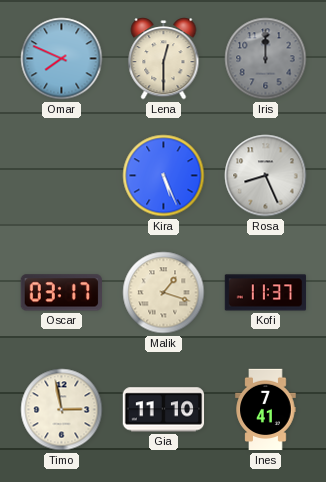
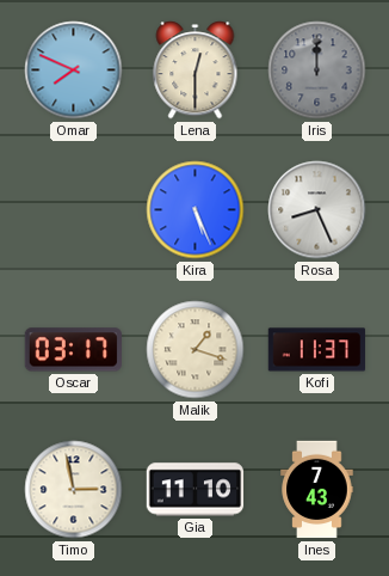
Ines: 7:41 -> 7:43 (317, 490)
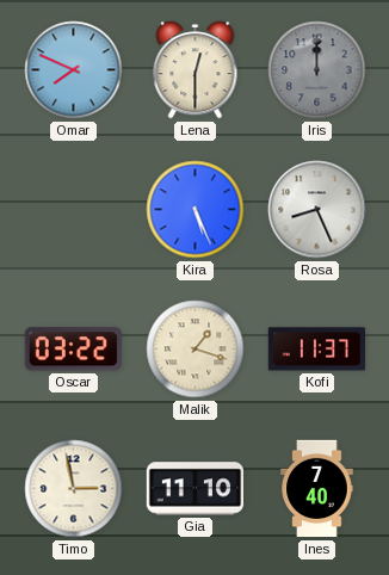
Oscar: 03:17 -> 03:22 (73, 350)
Ines: 7:43 -> 7:40 (317, 489)
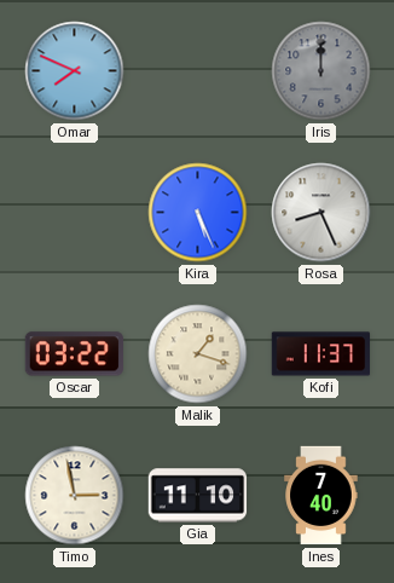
Lena: 12:30 -> none (196, 70)
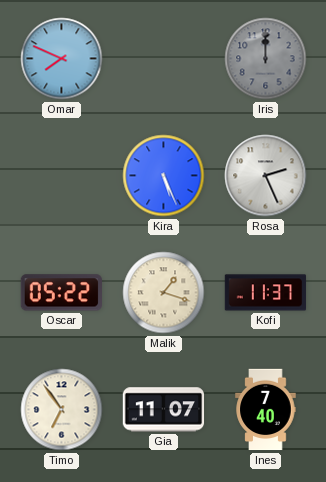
Rosa: 8:26 -> 2:26 (266, 176)
Oscar: 03:22 -> 05:22 (61, 293)
Timo: 2:58 -> 6:54 (62, 410)
Gia: 11:10 -> 11:07 (164, 410)
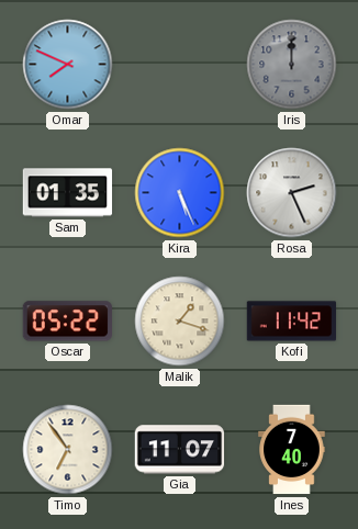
Sam: none -> 01:35 (68, 193)
Kofi: 11:37 -> 11:42 (292, 322)
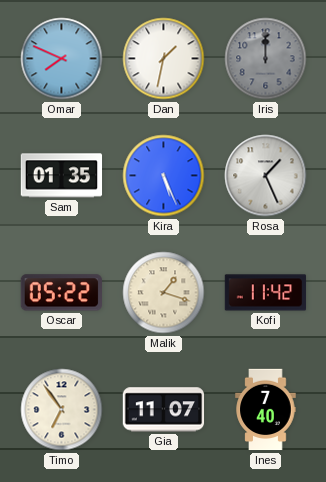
Dan: none -> 1:32 (164, 59)
Rosa: 2:26 -> 1:26 (266, 176)
